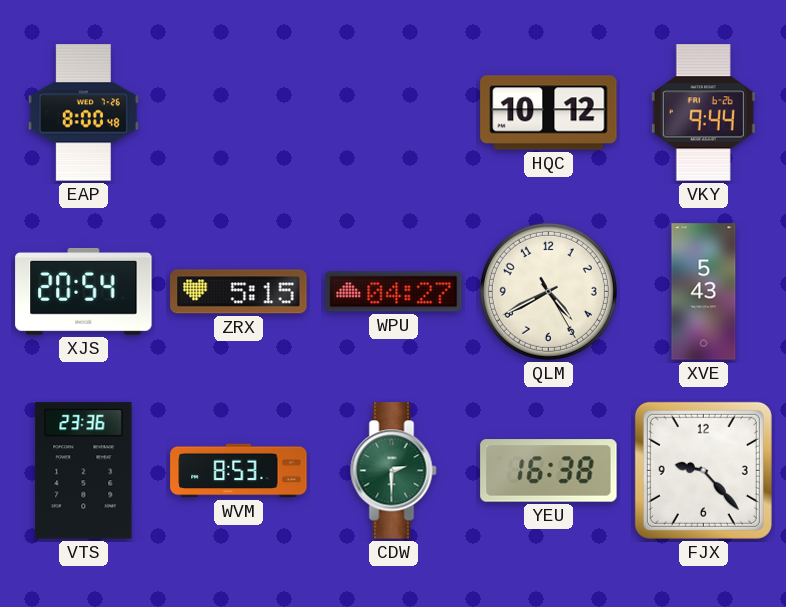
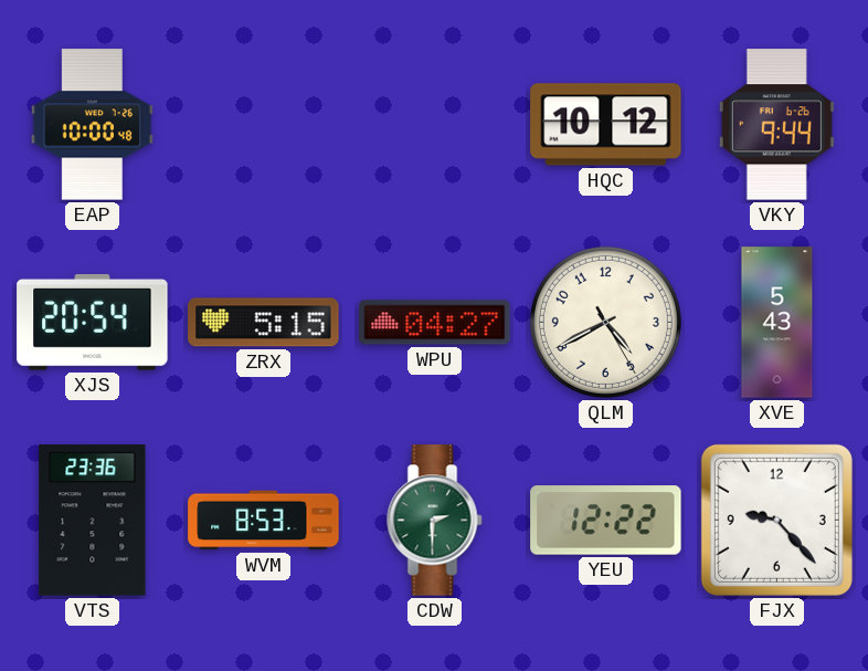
EAP: 8:00 -> 10:00 (92, 125)
YEU: 16:38 -> 12:22 (606, 521)
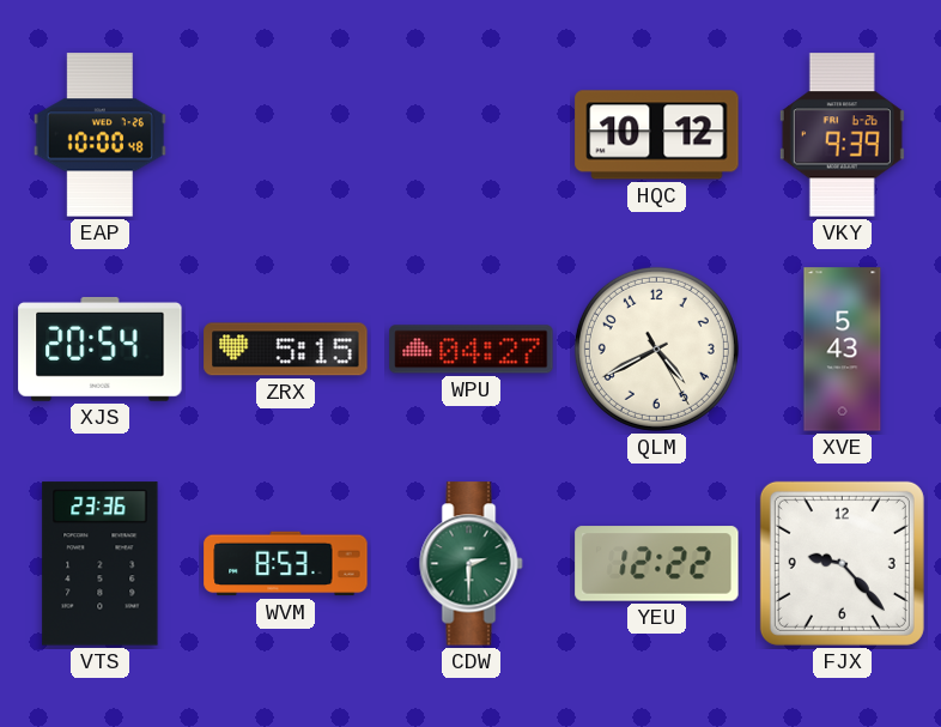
VKY: 9:44 -> 9:39 (842, 135)
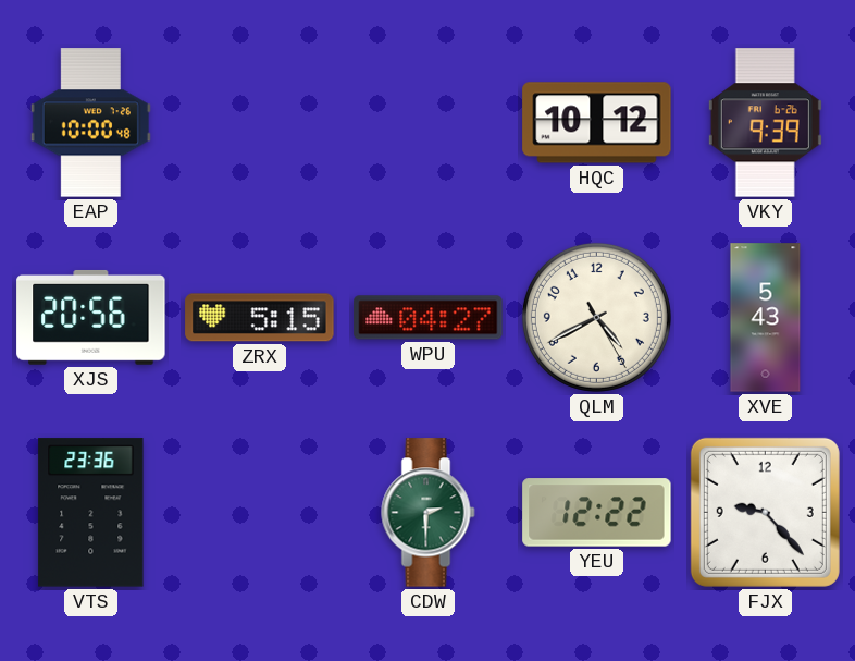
XJS: 20:54 -> 20:56 (91, 317)
WVM: 8:53 -> none (286, 564)
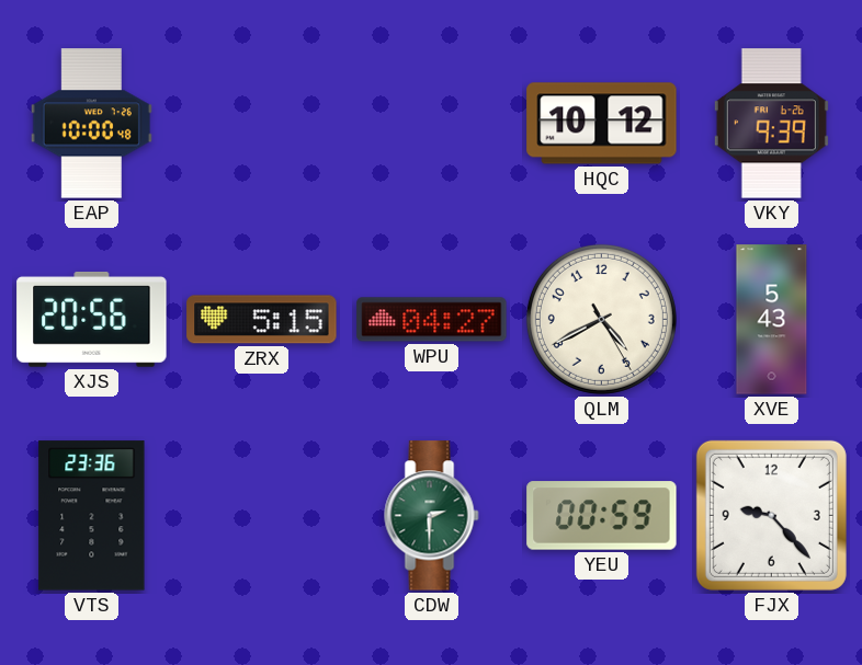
YEU: 12:22 -> 00:59 (602, 516)
